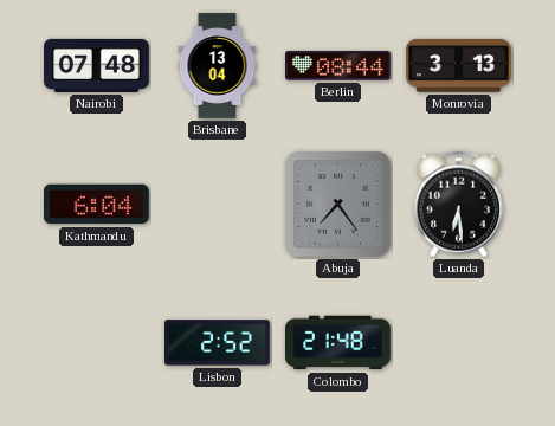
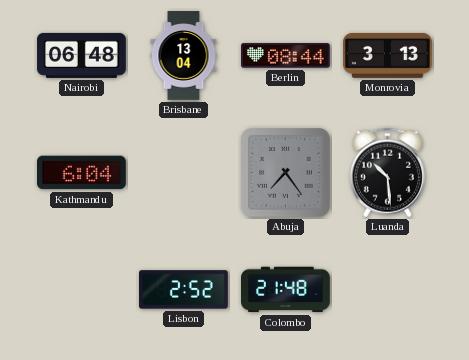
Nairobi: 07:48 -> 06:48 (82, 55)
Luanda: 6:29 -> 10:29 (387, 173)
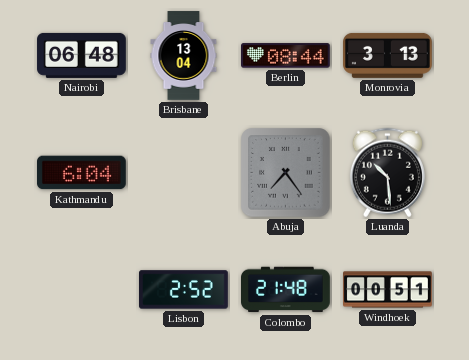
Windhoek: none -> 00:51 (388, 290)
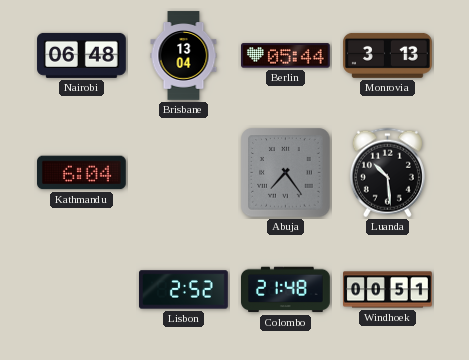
Berlin: 08:44 -> 05:44 (286, 56)
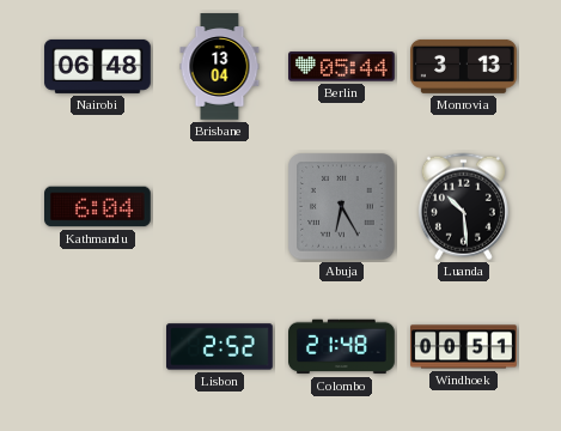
Abuja: 7:24 -> 6:25 (342, 207)
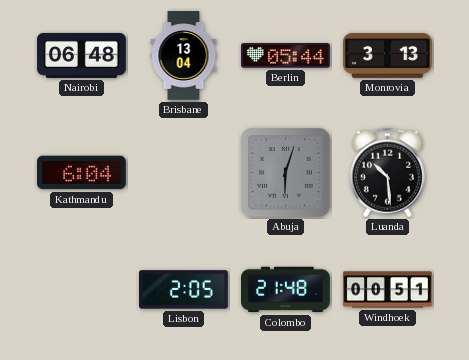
Abuja: 6:25 -> 6:03 (286, 173)
Lisbon: 2:52 -> 2:05 (184, 290)
